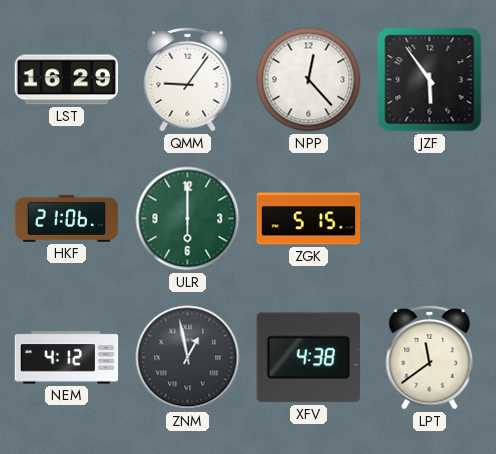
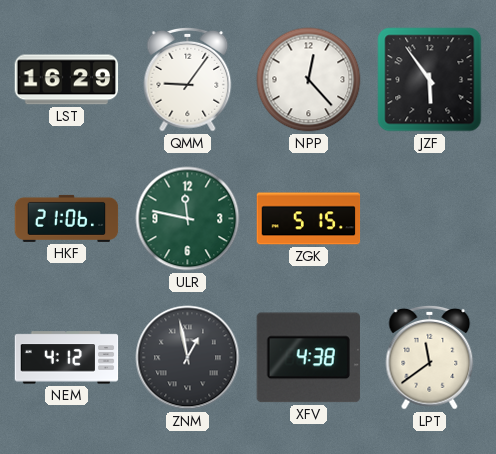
ULR: 6:00 -> 11:47 (188, 219)
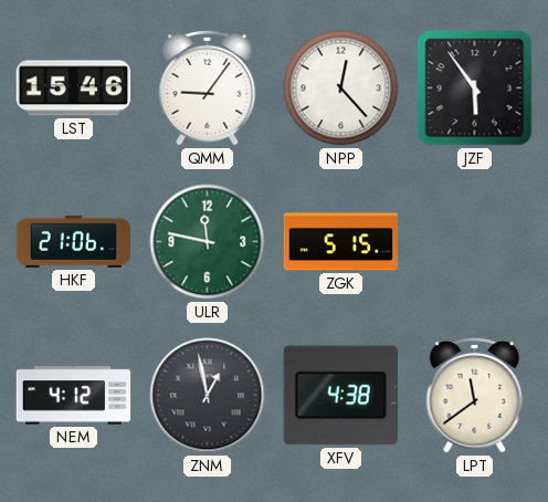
LST: 16:29 -> 15:46 (74, 88)
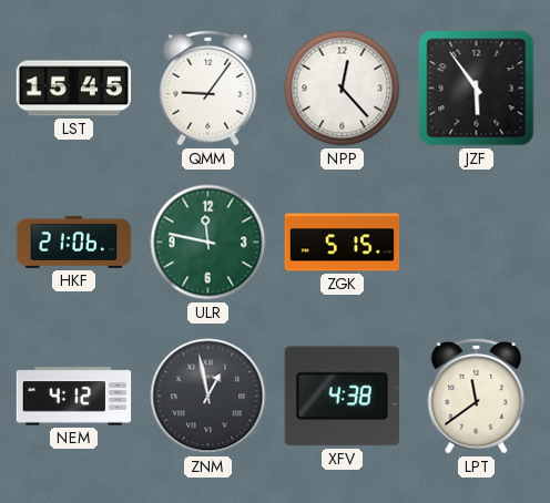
LST: 15:46 -> 15:45 (74, 89)
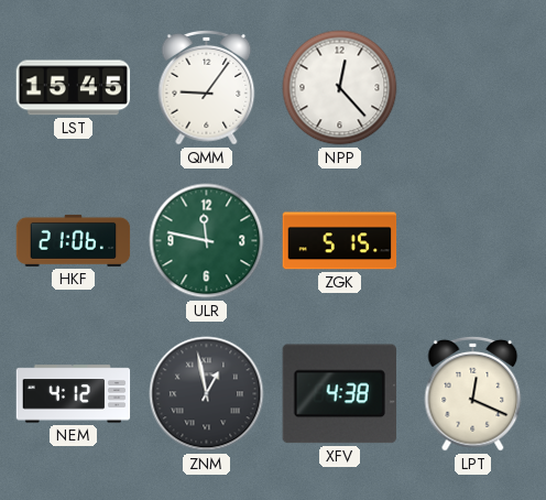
JZF: 5:54 -> none (477, 89)
LPT: 11:39 -> 12:19 (473, 393)
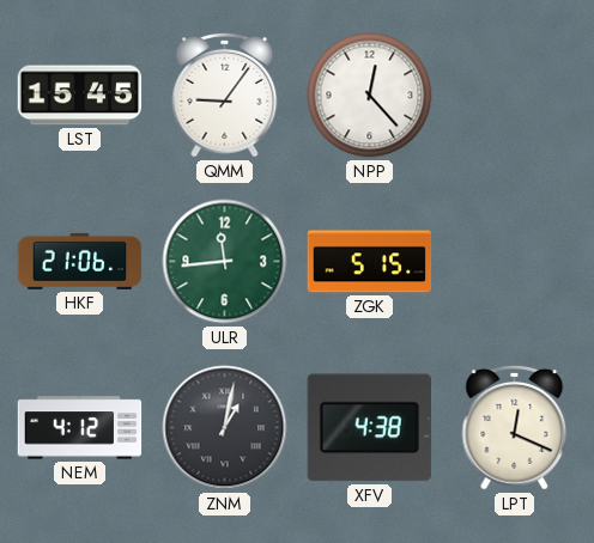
ULR: 11:47 -> 11:44 (225, 262)
ZNM: 12:58 -> 1:02 (225, 428)
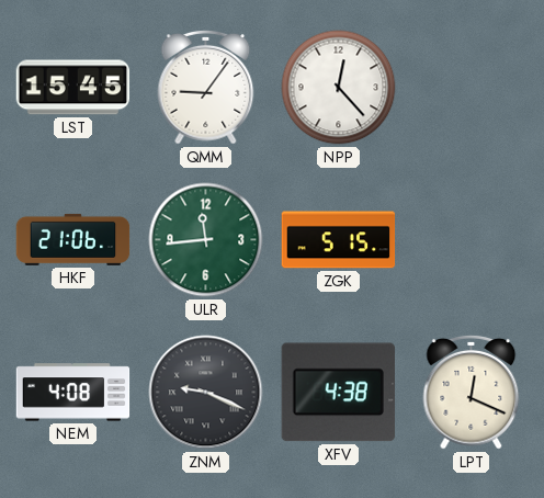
NEM: 4:12 -> 4:08 (73, 393)
ZNM: 1:02 -> 9:19 (206, 393)
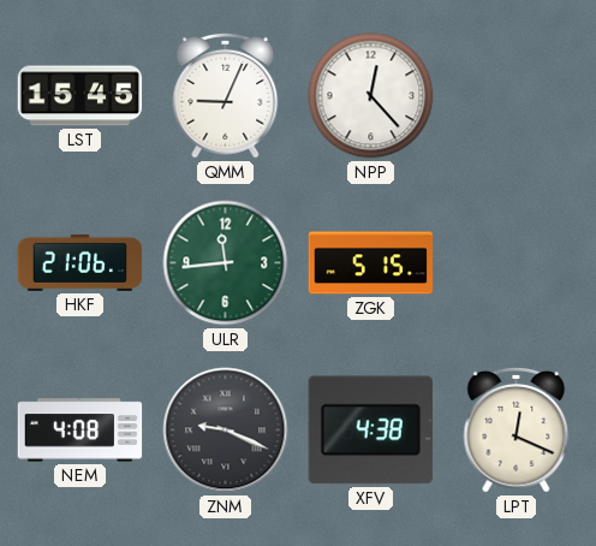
QMM: 9:06 -> 9:04 (226, 95)
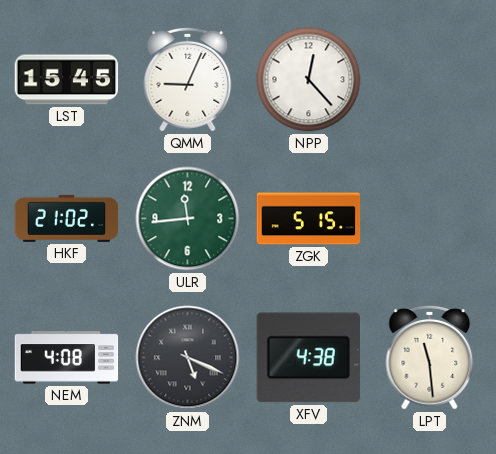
HKF: 21:06 -> 21:02 (67, 218)
ZNM: 9:19 -> 5:19 (188, 358)
LPT: 12:19 -> 11:29 (430, 357)
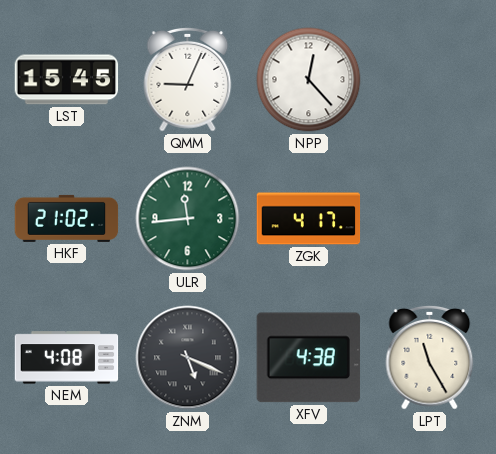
ZGK: 5:15 -> 4:17 (309, 219)
LPT: 11:29 -> 11:25 (430, 357)
